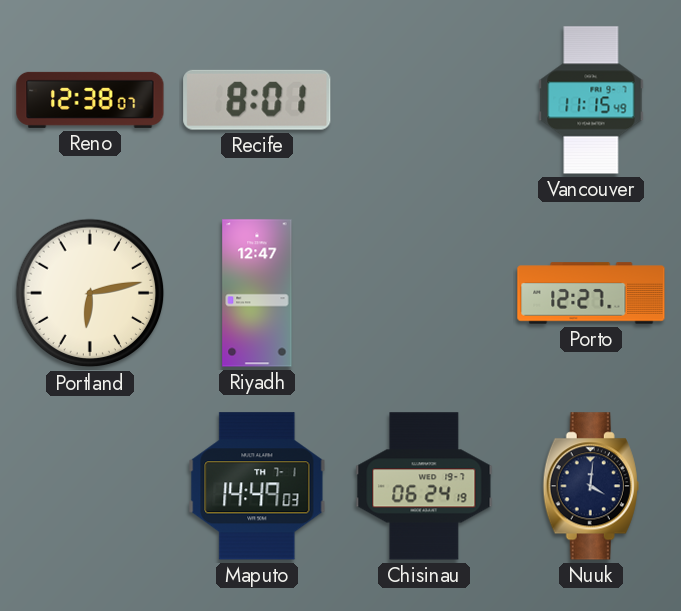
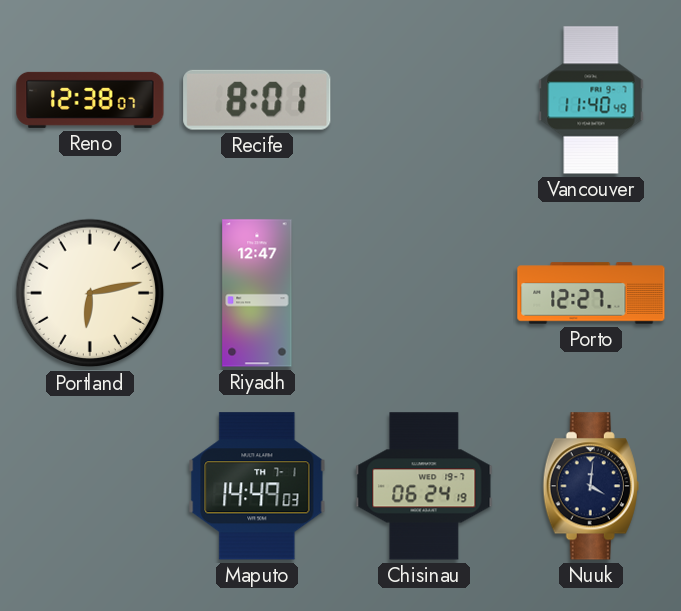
Vancouver: 11:15 -> 11:40 (591, 100)
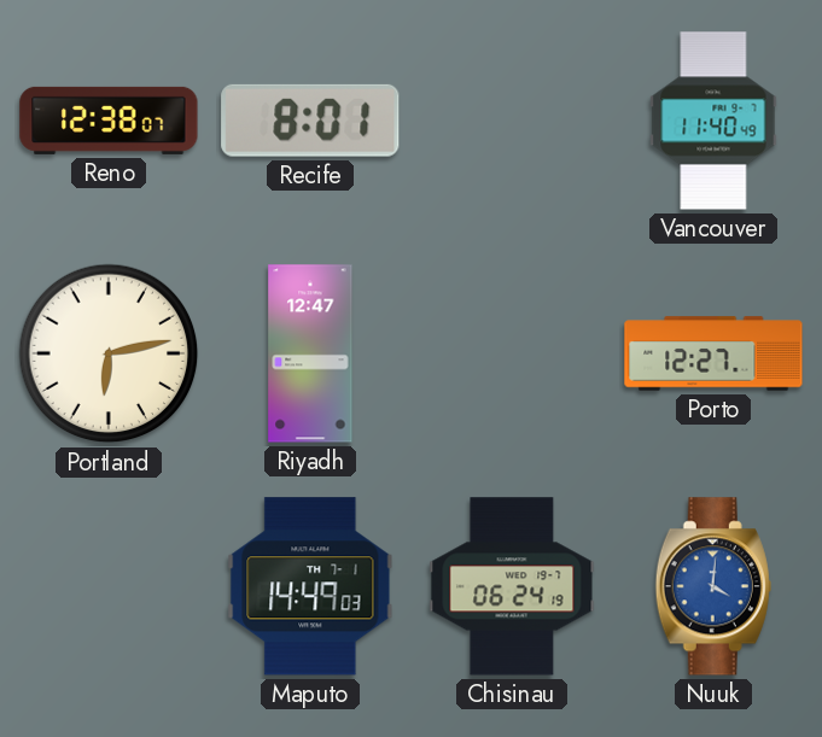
Nuuk dial: navy -> blue (713, 586)
